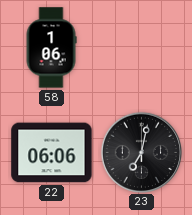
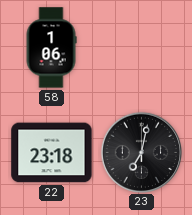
22: 06:06 -> 23:18 (52, 153)
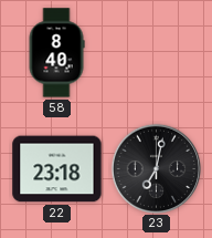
58: 1:06 -> 8:40 (56, 53)
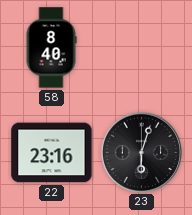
22: 23:18 -> 23:16 (52, 153)
23: 7:02 -> 6:03 (141, 152)
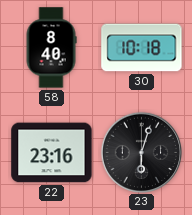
30: none -> 10:18 (142, 48)
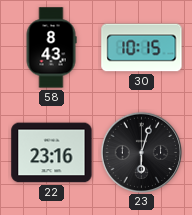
58: 8:40 -> 8:43 (51, 48)
30: 10:18 -> 10:15 (142, 48)
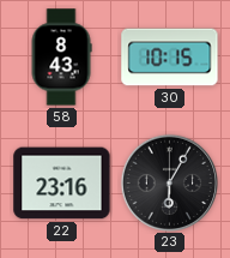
23: 6:03 -> 6:05 (169, 182)
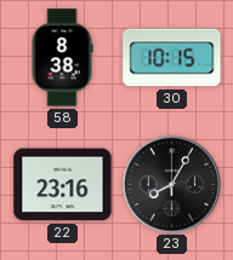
58: 8:43 -> 8:38 (62, 58)
23: 6:05 -> 8:05 (171, 184)
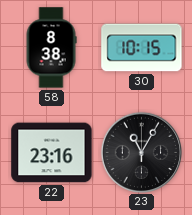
23: 8:05 -> 11:05 (141, 152)
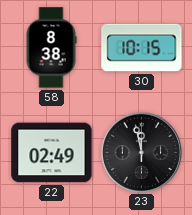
22: 23:16 -> 02:49 (52, 153)
23: 11:05 -> 11:58 (141, 152)
